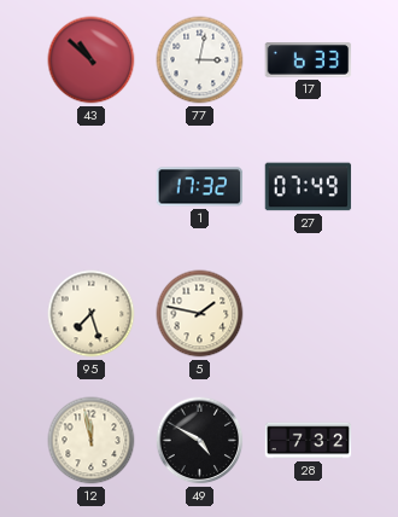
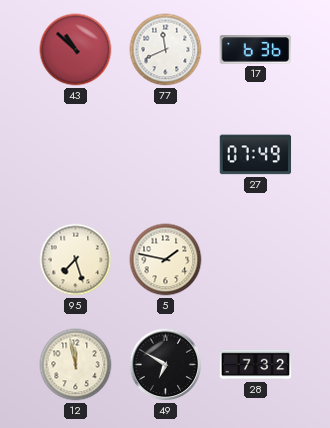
77: 3:02 -> 11:41 (166, 50)
17: 6:33 -> 6:36 (256, 50)
1: 17:32 -> none (200, 187)
49: 4:50 -> 6:50 (166, 365)
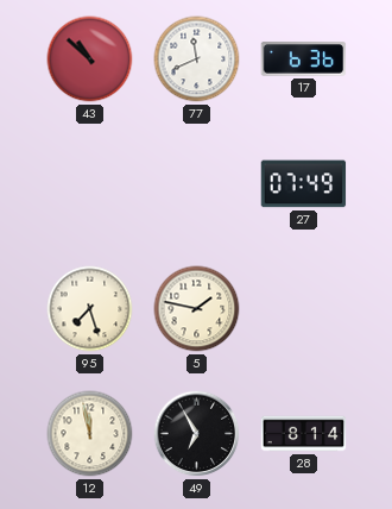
49: 6:50 -> 6:55 (197, 434)
28: 7:32 -> 8:14 (304, 434)
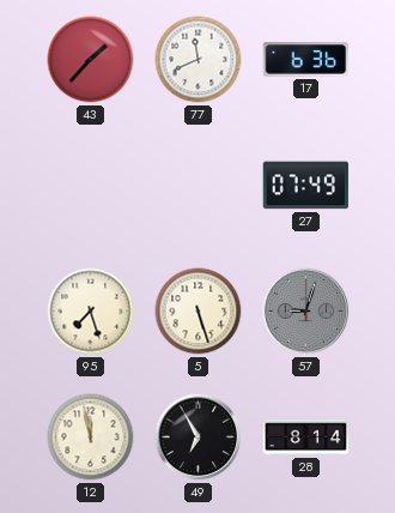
43: 10:52 -> 1:37 (91, 60)
5: 1:47 -> 5:27 (199, 312)
57: none -> 9:03 (306, 312)
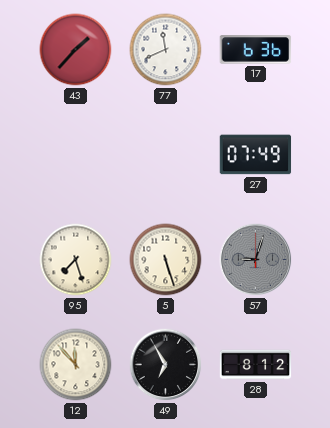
12: 11:58 -> 11:53 (76, 365)
28: 8:14 -> 8:12 (256, 365)
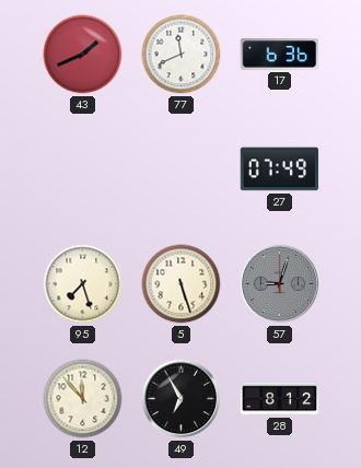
43: 1:37 -> 1:41 (83, 55)
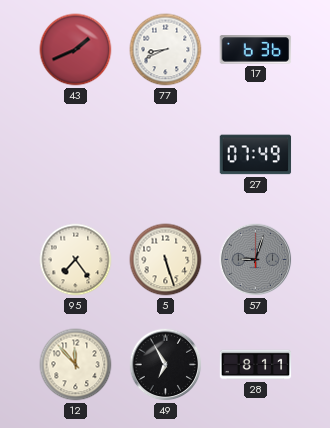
77: 11:41 -> 8:41 (166, 50)
95: 7:27 -> 7:24 (76, 260)
28: 8:12 -> 8:11 (256, 365)
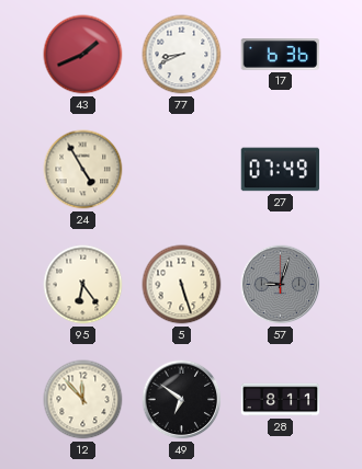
24: none -> 4:55 (83, 170)
95: 7:24 -> 6:24 (83, 285)
49: 6:55 -> 6:51 (182, 400)
